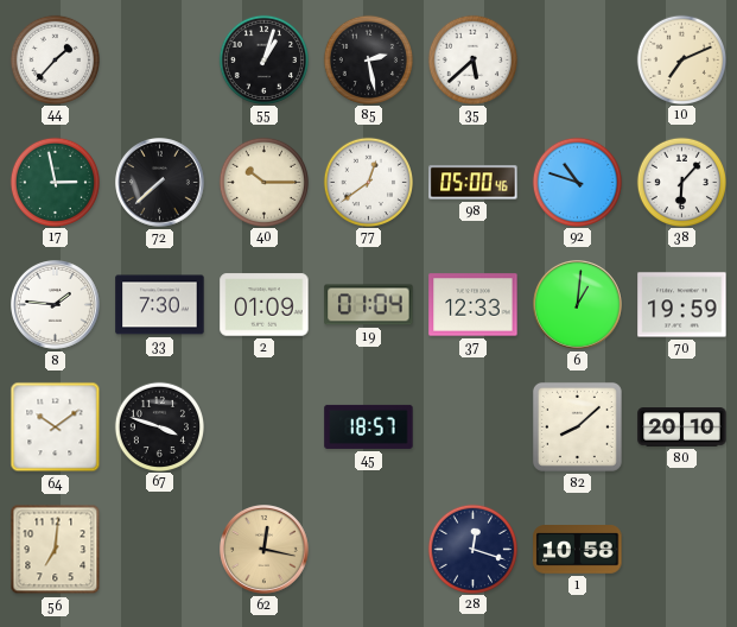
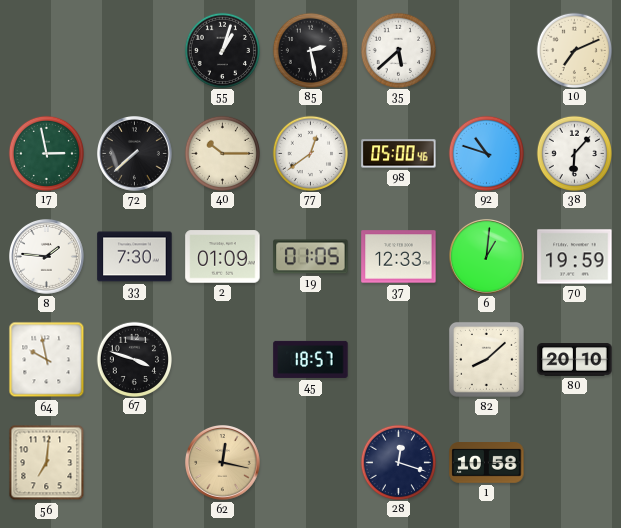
44: 1:37 -> none (55, 59)
19: 01:04 -> 01:05 (311, 257)
64: 10:09 -> 9:58 (47, 360)
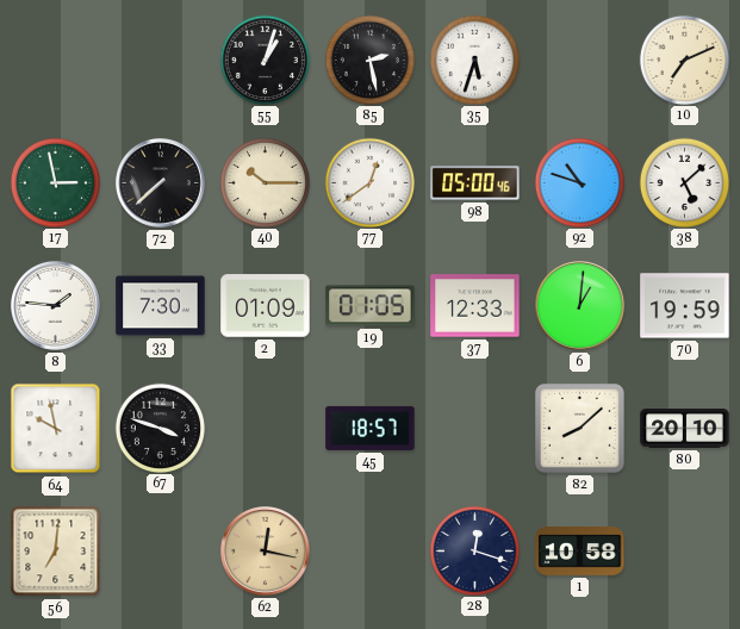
35: 5:38 -> 5:33 (474, 60)
38: 6:07 -> 5:08 (684, 182)
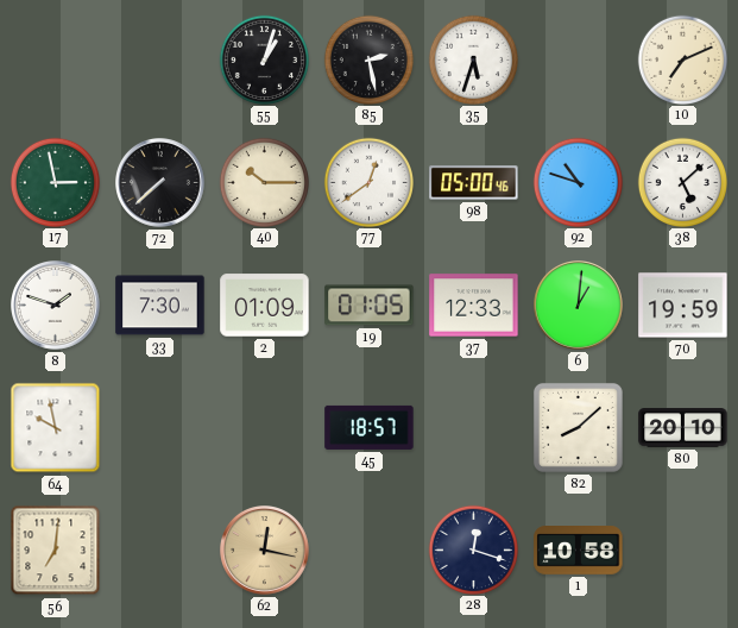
8: 1:46 -> 1:48 (56, 306)
67: 3:48 -> none (160, 428)
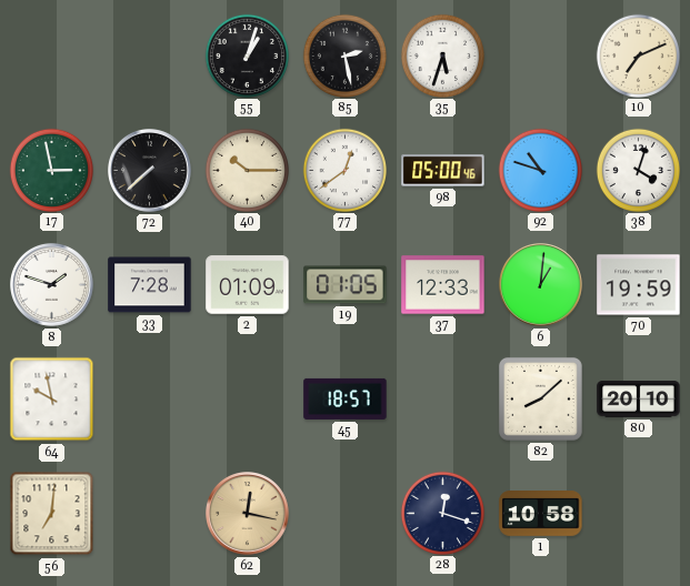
38: 5:08 -> 4:03 (638, 170)
33: 7:30 -> 7:28 (150, 285)
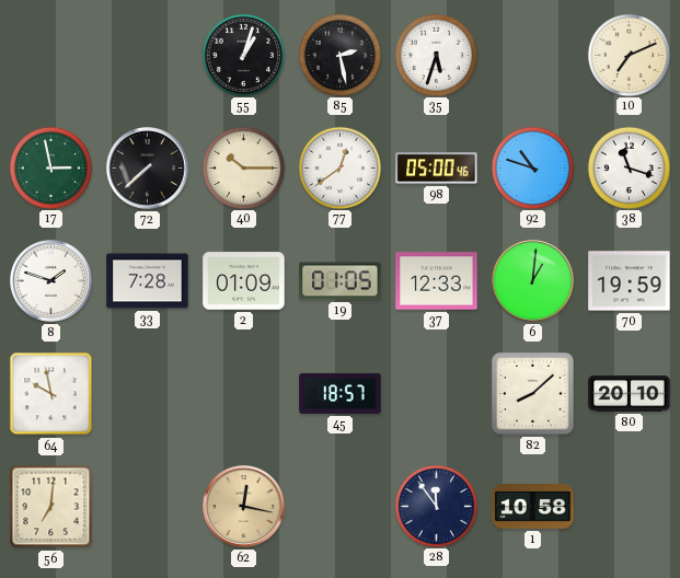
38: 4:03 -> 11:18 (629, 167)
28: 12:18 -> 11:54 (436, 506)
